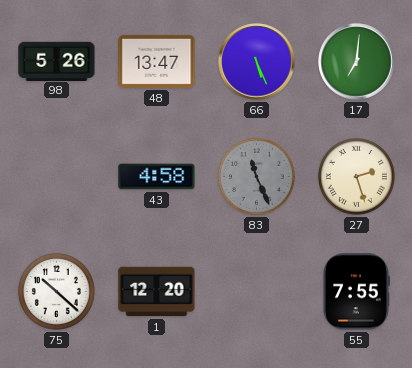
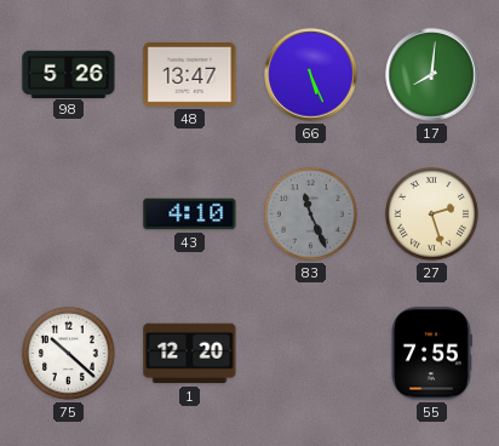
17: 7:01 -> 8:01 (432, 75)
43: 4:58 -> 4:10 (190, 215)
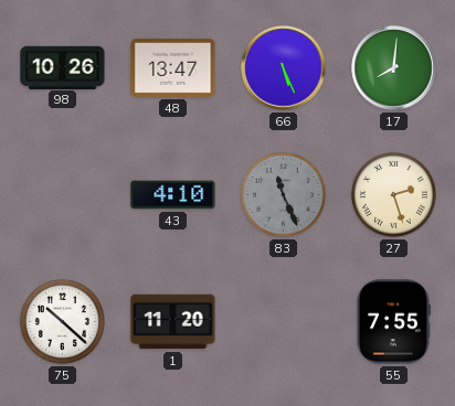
98: 5:26 -> 10:26 (63, 67)
1: 12:20 -> 11:20 (173, 322)
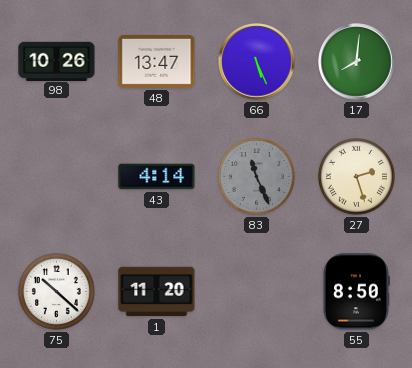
43: 4:10 -> 4:14 (157, 177)
55: 7:55 -> 8:50 (356, 292)
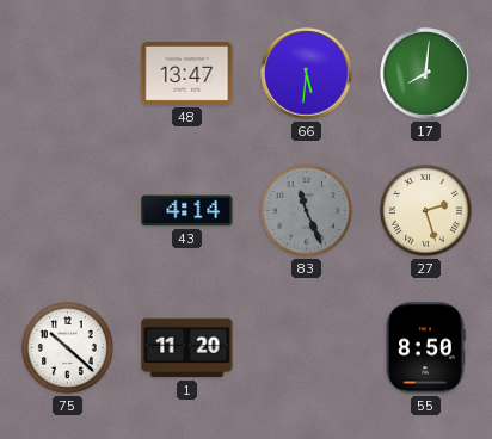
98: 10:26 -> none (57, 61)
66: 5:26 -> 5:31 (307, 74)
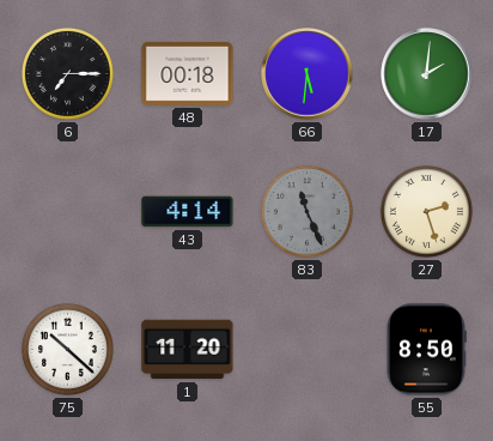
6: none -> 7:15 (67, 73)
48: 13:47 -> 00:18 (188, 73)
17: 8:01 -> 2:01 (427, 74)
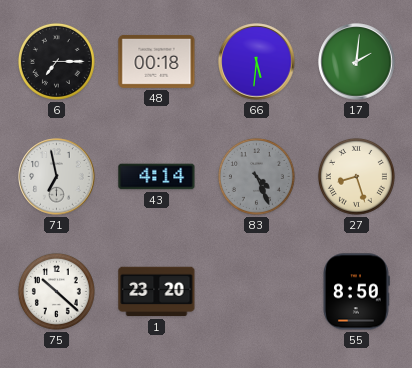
71: none -> 6:58 (57, 177)
83: 11:26 -> 4:26 (256, 176)
27: 2:27 -> 8:27 (356, 176)
1: 11:20 -> 23:20 (157, 292)
